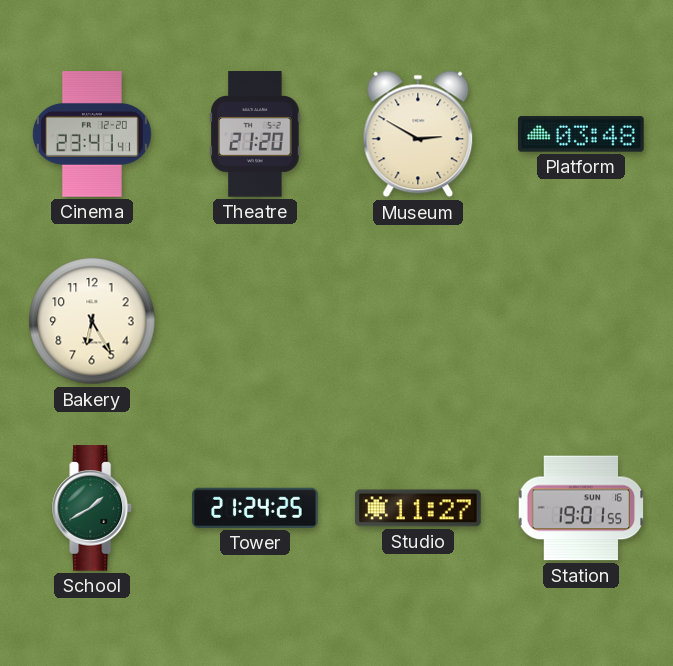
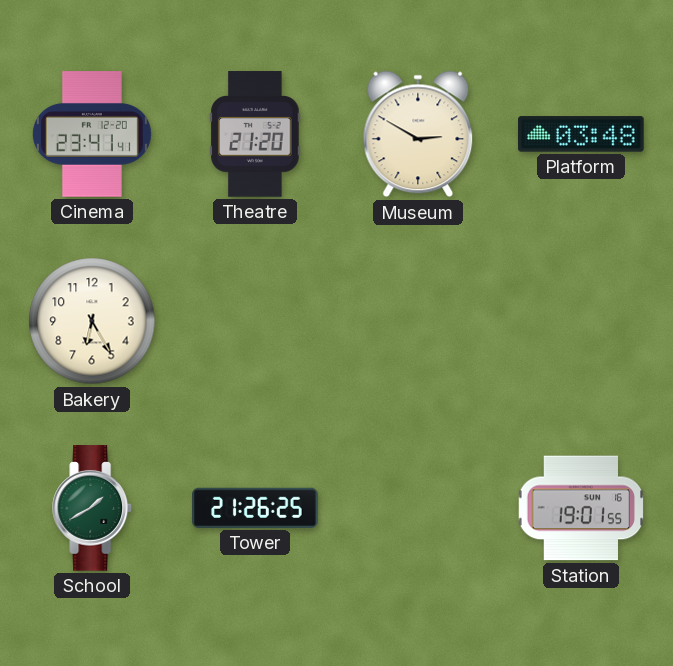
Tower: 21:24 -> 21:26 (255, 508)
Studio: 11:27 -> none (418, 508)
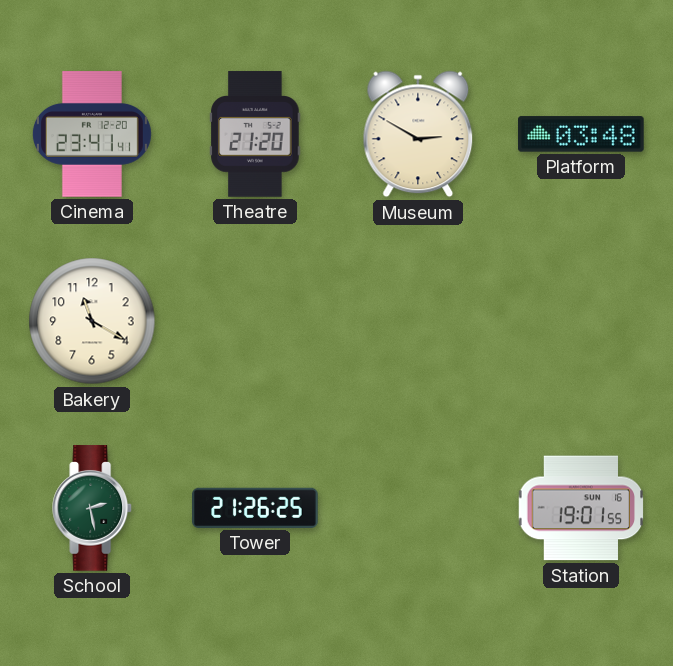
Bakery: 6:25 -> 11:20 (92, 321)
School: 1:40 -> 2:28 (93, 508)
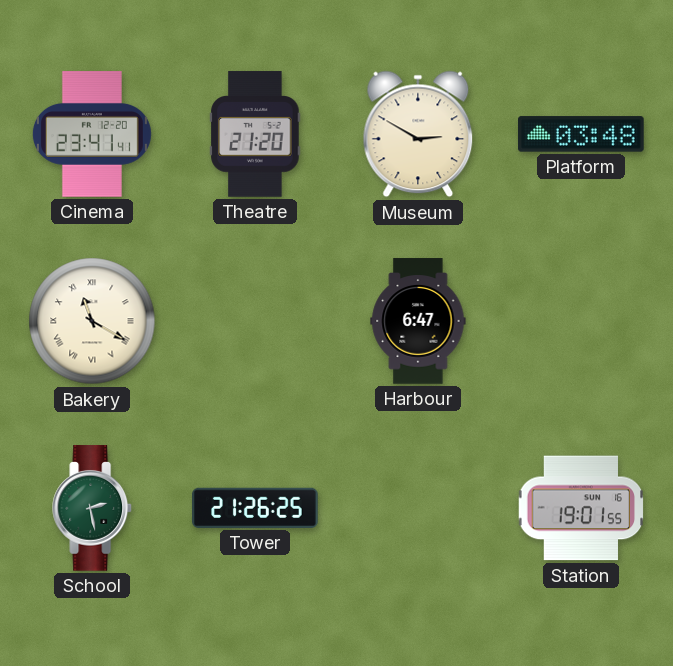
Bakery numerals: Arabic -> Roman (92, 321)
Harbour: none -> 6:47 (418, 321)
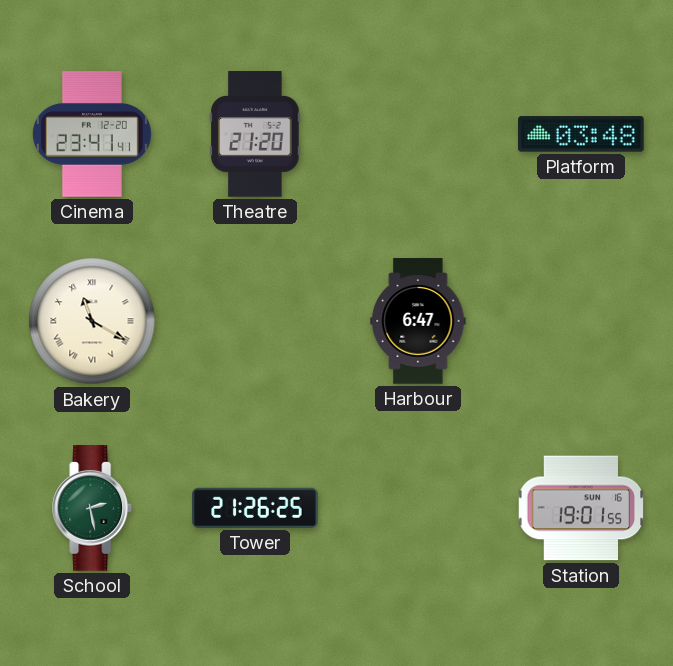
Museum: 2:50 -> none (418, 134)
